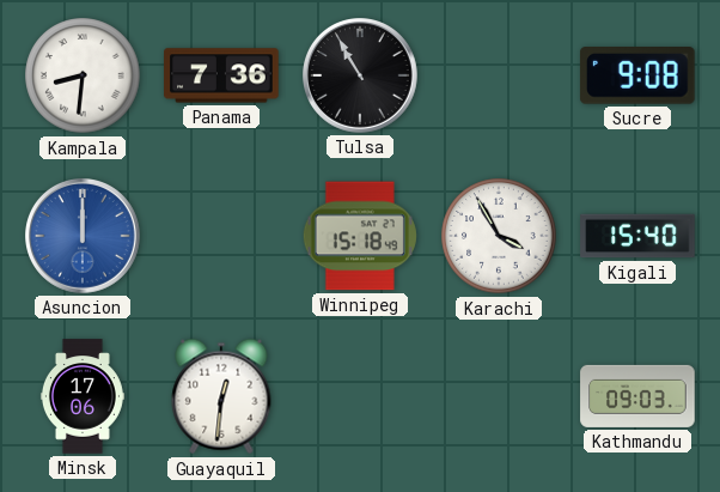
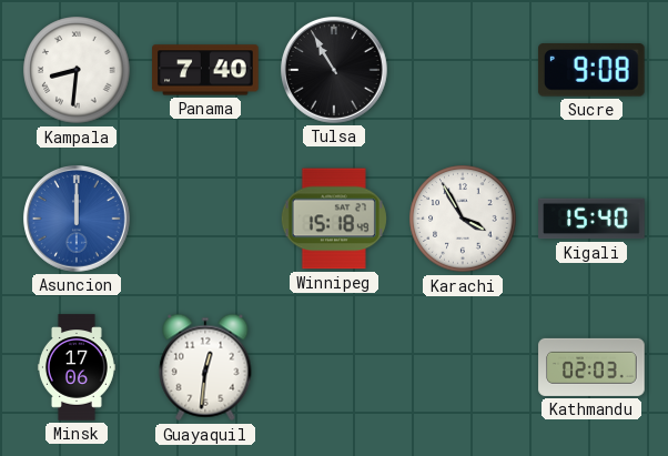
Panama: 7:36 -> 7:40 (205, 70)
Kathmandu: 09:03 -> 02:03 (591, 367)
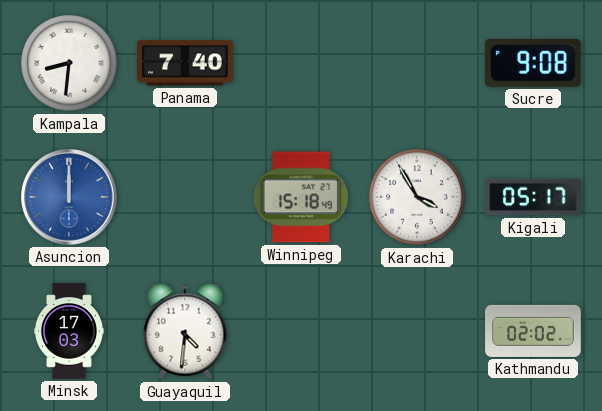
Tulsa: 10:55 -> none (335, 71)
Kigali: 15:40 -> 05:17 (533, 197)
Minsk: 17:06 -> 17:03 (69, 331)
Guayaquil: 12:31 -> 4:31 (185, 331)
Kathmandu: 02:03 -> 02:02 (533, 331)
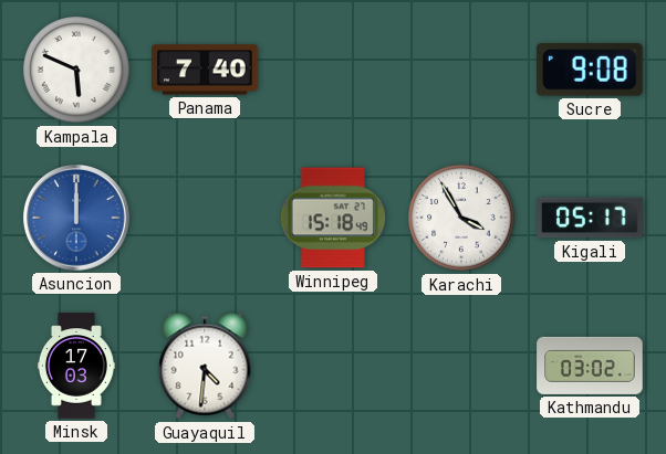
Kampala: 8:31 -> 5:49 (76, 70)
Kathmandu: 02:02 -> 03:02 (590, 366)
